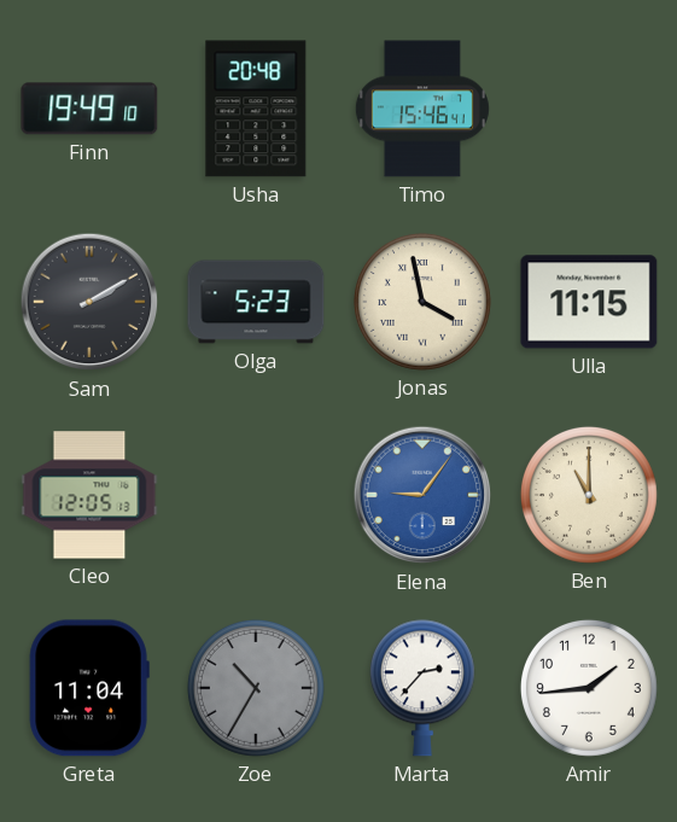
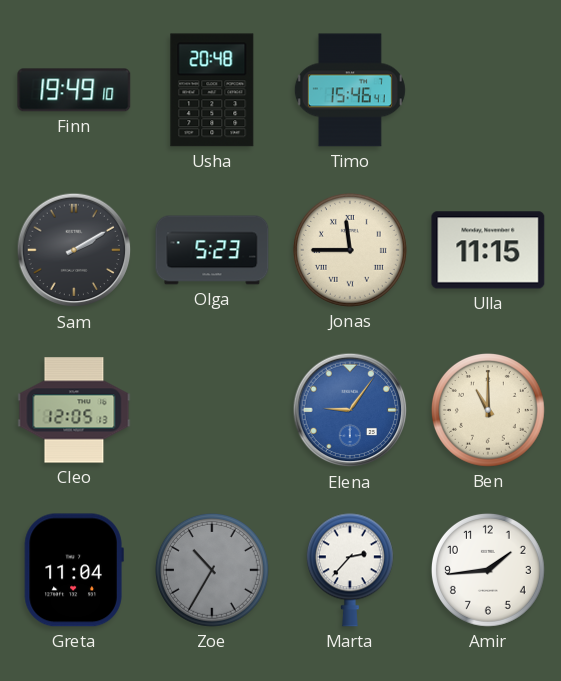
Jonas: 3:58 -> 11:45 (350, 250)
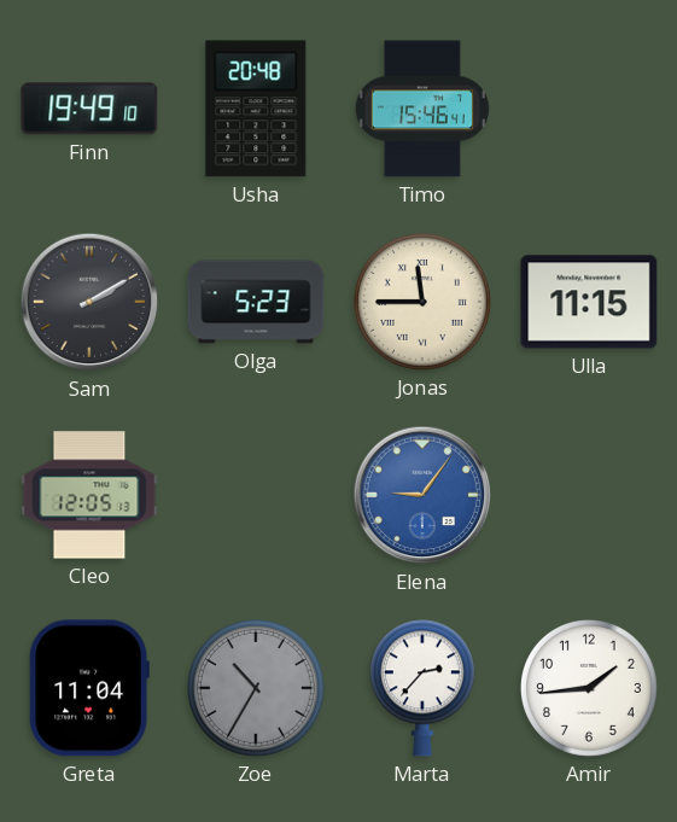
Ben: 11:00 -> none (488, 410)
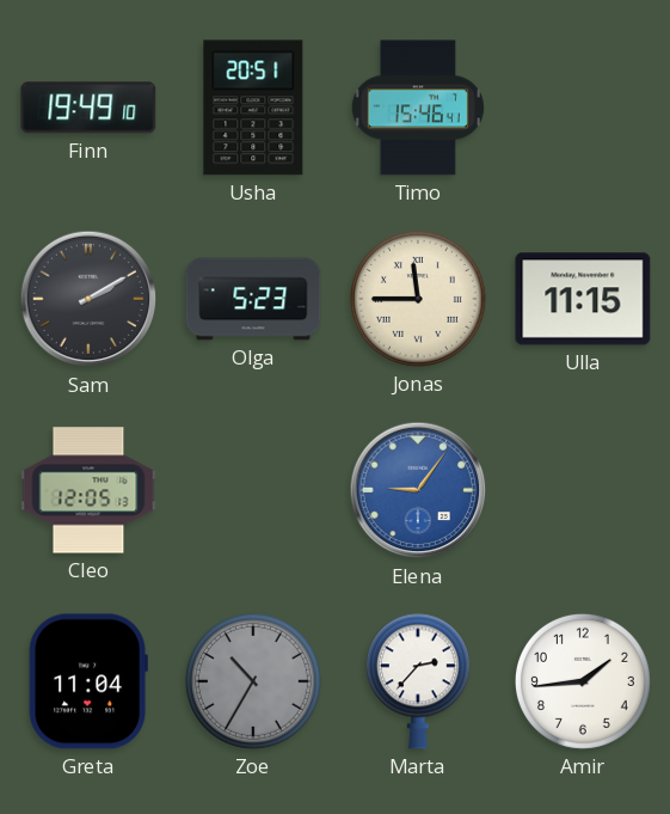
Usha: 20:48 -> 20:51 (253, 108)
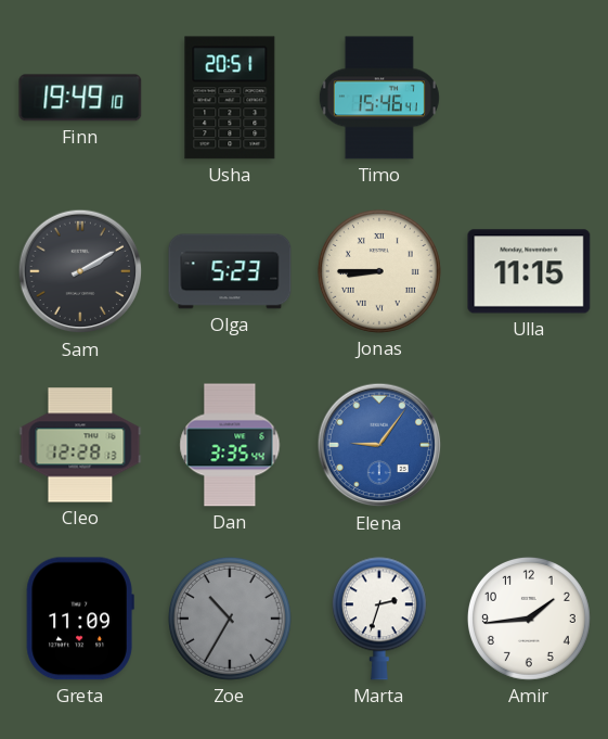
Jonas: 11:45 -> 8:45 (379, 271)
Cleo: 12:05 -> 12:28 (80, 445)
Dan: none -> 3:35 (230, 445)
Greta: 11:04 -> 11:09 (80, 619)
Marta: 2:37 -> 2:33 (379, 619)
